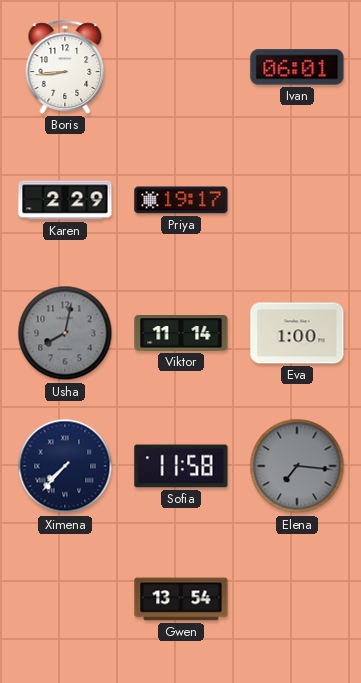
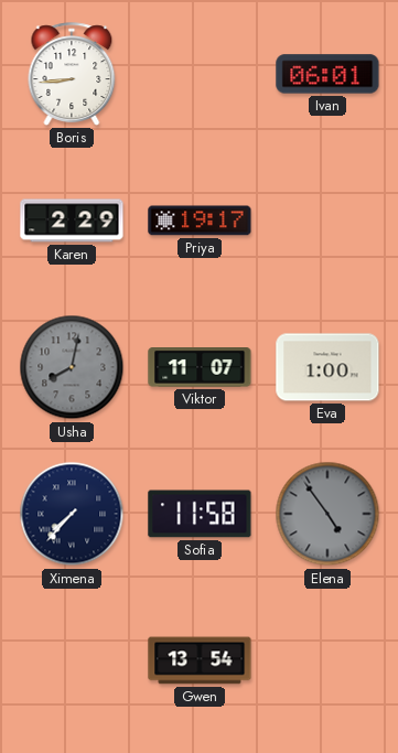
Viktor: 11:14 -> 11:07 (200, 367)
Elena: 7:16 -> 4:54 (327, 514)
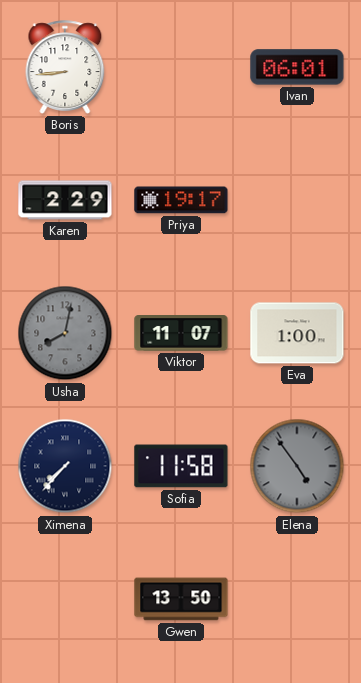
Gwen: 13:54 -> 13:50 (181, 599)
